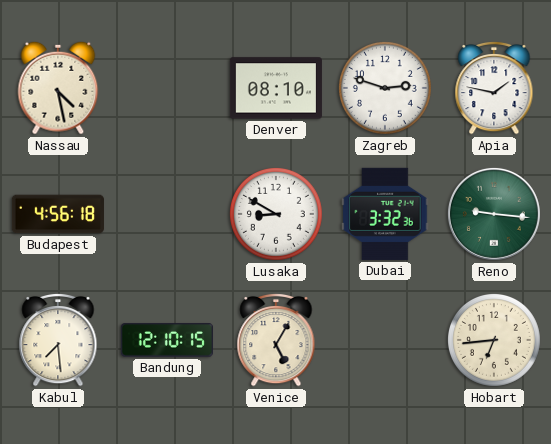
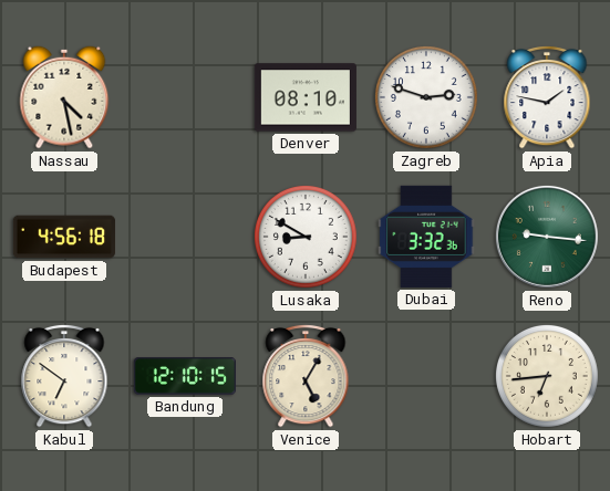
Kabul: 7:29 -> 6:51 (64, 376)
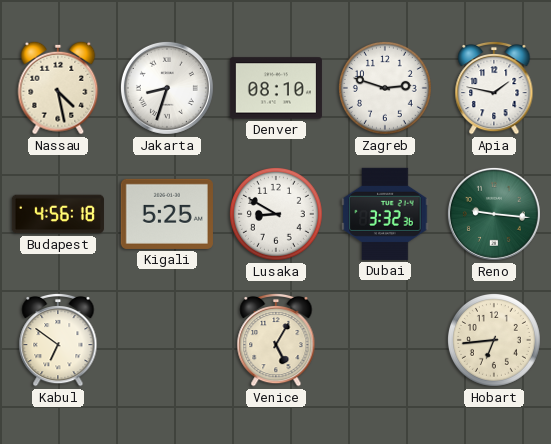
Jakarta: none -> 8:33 (167, 88)
Kigali: none -> 5:25 (167, 214)
Bandung: 12:10 -> none (185, 376)
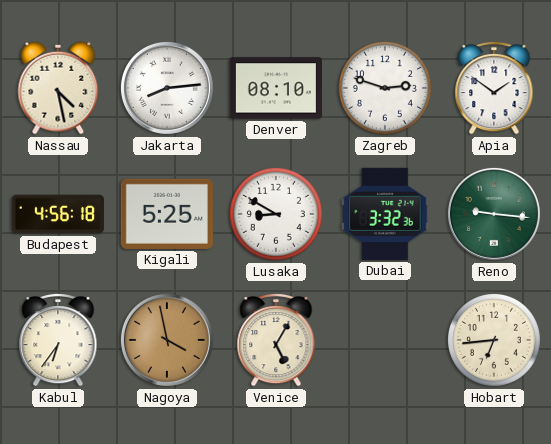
Jakarta: 8:33 -> 8:14 (167, 88)
Apia: 1:47 -> 1:51 (494, 88)
Kabul: 6:51 -> 6:36 (58, 340)
Nagoya: none -> 3:58 (167, 340)
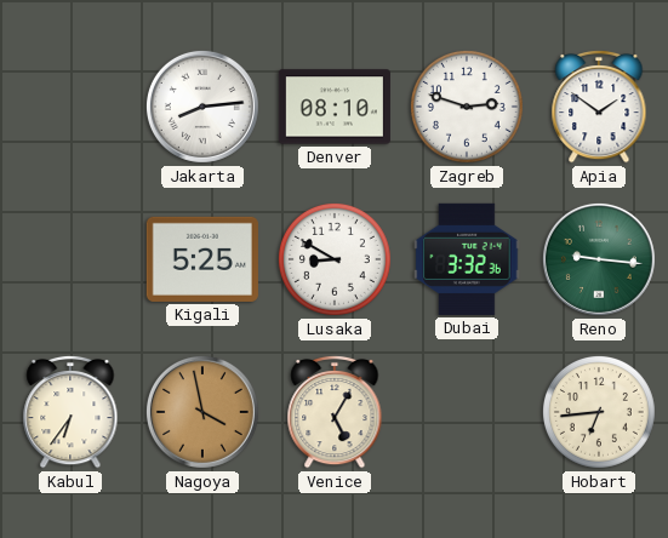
Nassau: 4:28 -> none (58, 88)
Budapest: 4:56 -> none (58, 214)
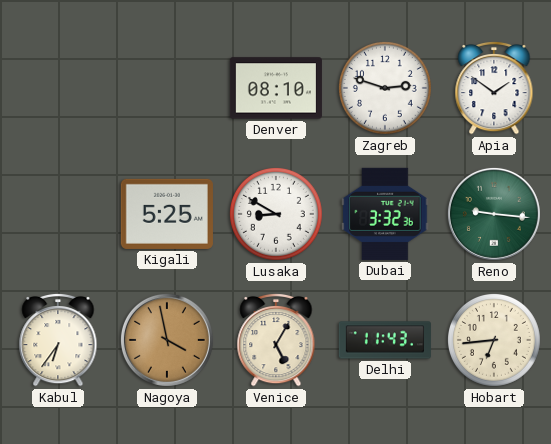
Jakarta: 8:14 -> none (202, 107)
Delhi: none -> 11:43 (385, 340)
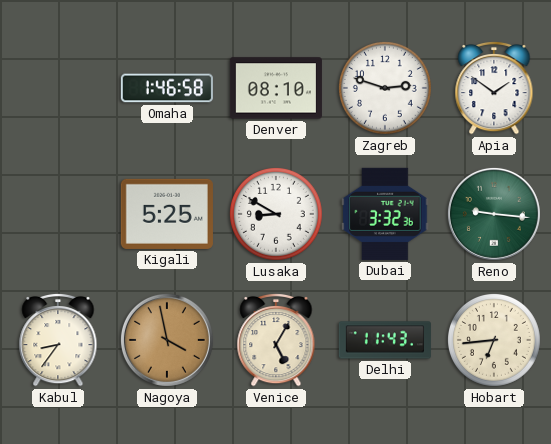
Omaha: none -> 1:46 (167, 88)
Kabul: 6:36 -> 8:36 (58, 340)
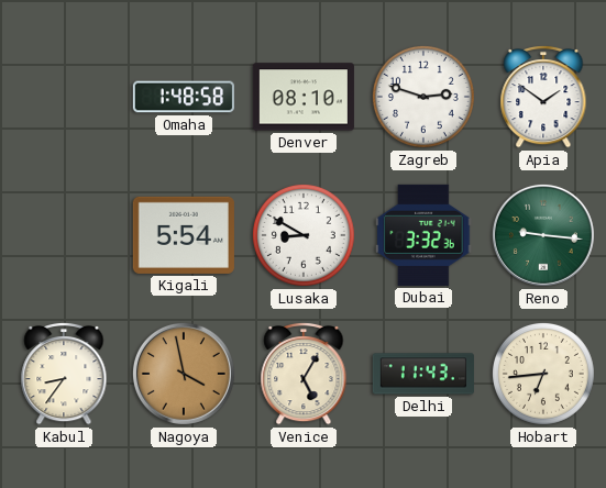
Omaha: 1:46 -> 1:48 (184, 97)
Kigali: 5:25 -> 5:54 (184, 235)
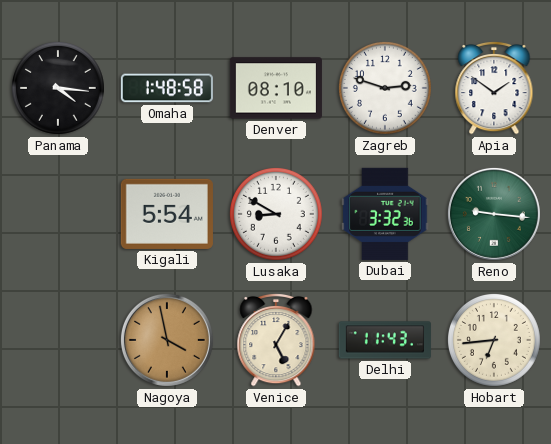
Panama: none -> 4:16 (58, 88)
Kabul: 8:36 -> none (64, 374)
